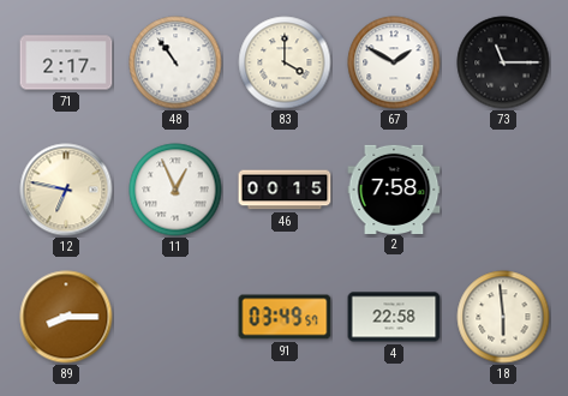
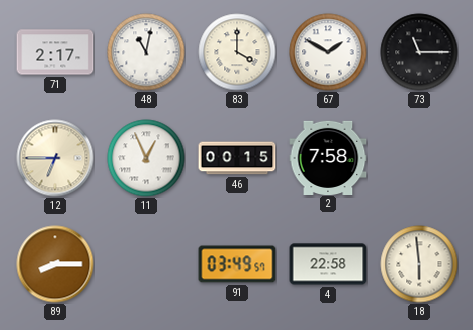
48: 10:54 -> 11:02 (146, 52)
12: 6:47 -> 6:45 (55, 158)
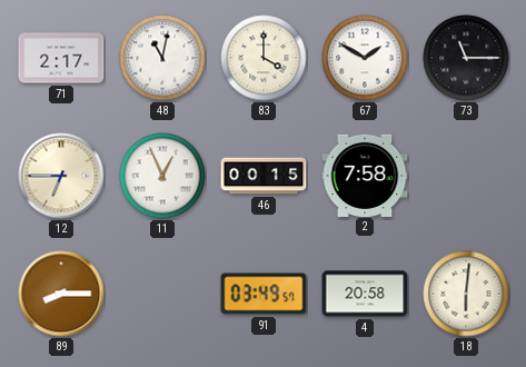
4: 22:58 -> 20:58 (365, 294)
18: 5:59 -> 6:01 (466, 294)
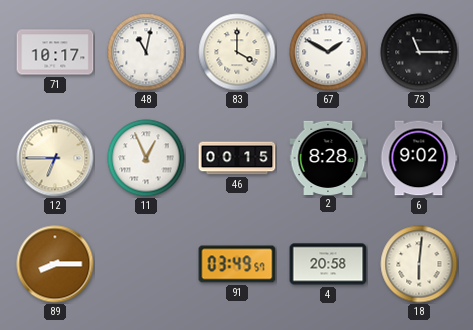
71: 2:17 -> 10:17 (55, 52)
2: 7:58 -> 8:28 (328, 157)
6: none -> 9:02 (419, 158)
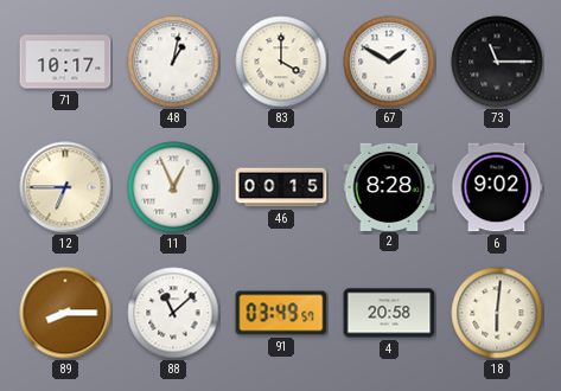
48: 11:02 -> 1:02 (173, 62)
88: none -> 11:08 (173, 313)
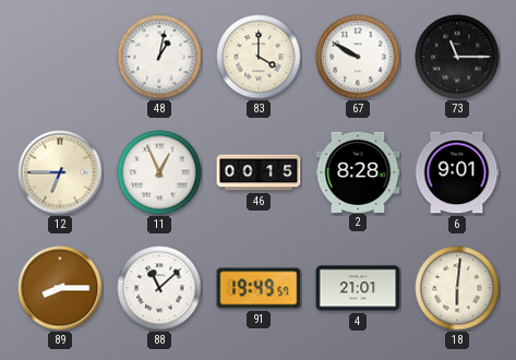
71: 10:17 -> none (65, 62)
67: 1:50 -> 9:50 (358, 57)
6: 9:02 -> 9:01 (457, 172)
91: 03:49 -> 19:49 (259, 288)
4: 20:58 -> 21:01 (358, 288)
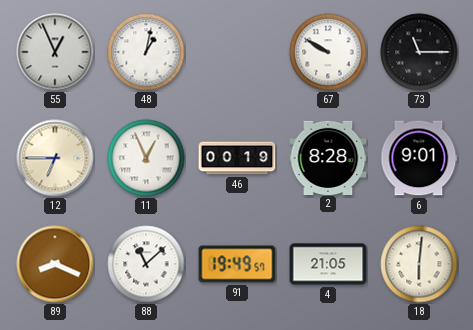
55: none -> 12:56 (55, 52)
83: 4:00 -> none (259, 57)
46: 00:15 -> 00:19 (237, 158)
89: 8:15 -> 8:19 (55, 264)
4: 21:01 -> 21:05 (328, 264)
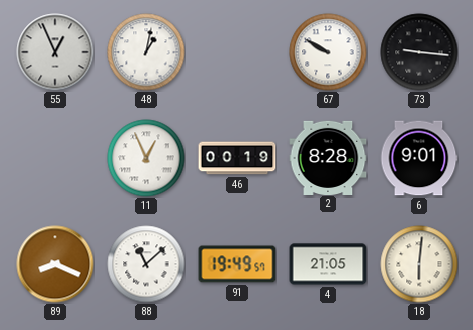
73: 11:15 -> 9:16 (419, 52)
12: 6:45 -> none (55, 158)
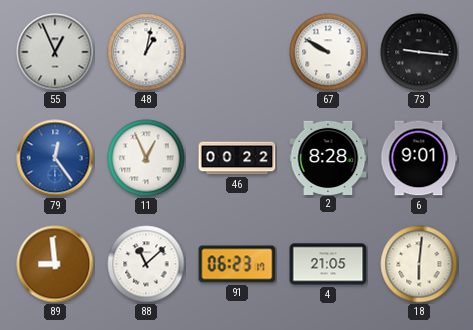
79: none -> 12:24 (55, 158)
46: 00:19 -> 00:22 (237, 158)
89: 8:19 -> 8:59 (55, 264)
91: 19:49 -> 06:23 (237, 264)
